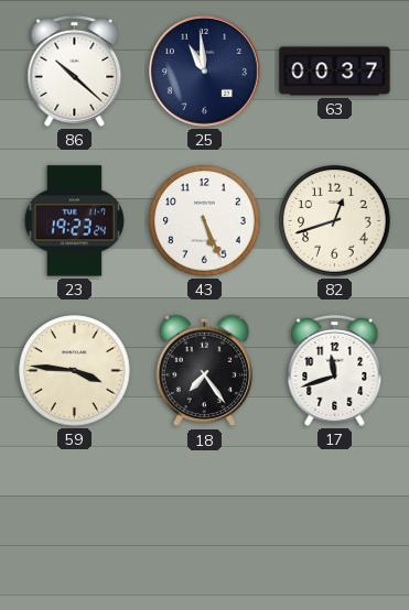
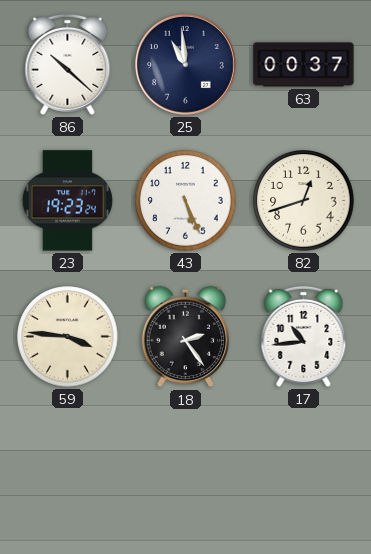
18: 7:24 -> 2:24 (186, 337)
17: 11:42 -> 10:44 (304, 336)
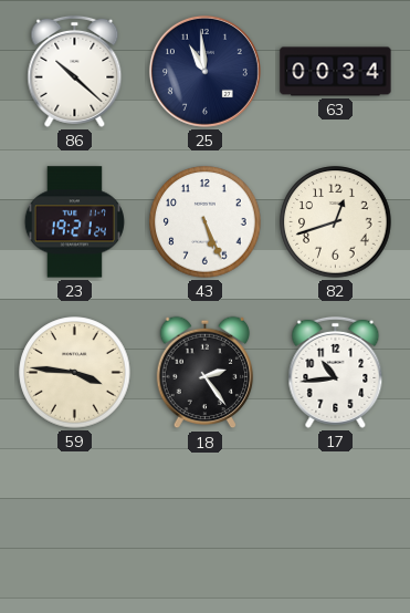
63: 00:37 -> 00:34 (336, 72)
23: 19:23 -> 19:21 (74, 222)
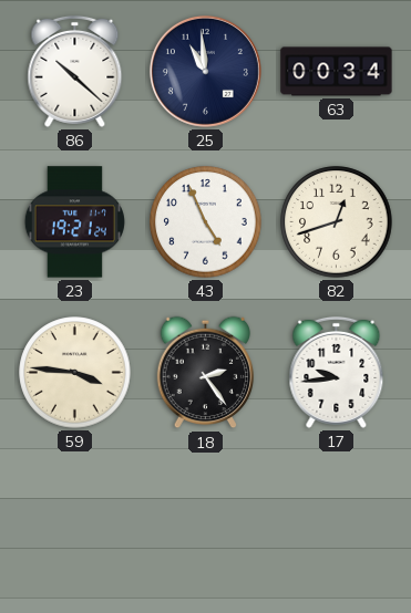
43: 5:26 -> 4:56 (206, 222)
17: 10:44 -> 9:44 (337, 372)
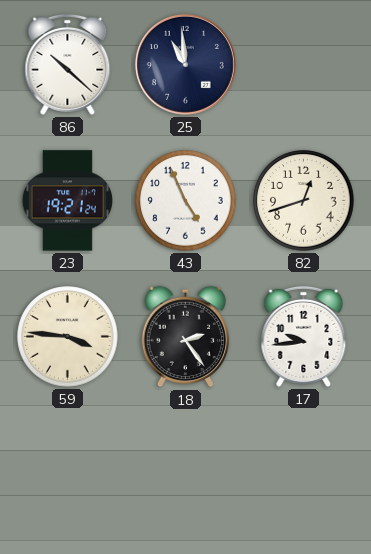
63: 00:34 -> none (337, 72)
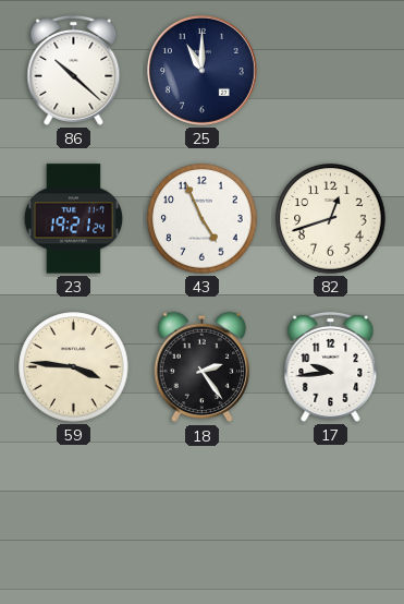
25: 10:59 -> 11:00 (201, 70)
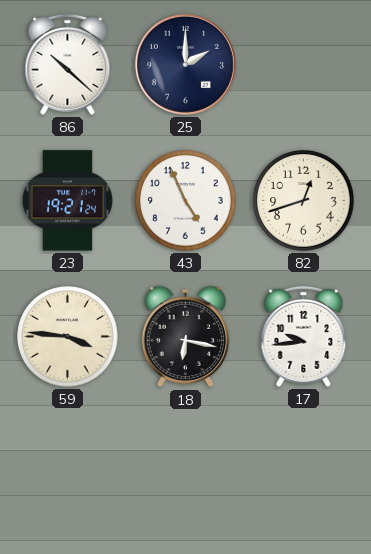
25: 11:00 -> 2:00 (185, 64)
18: 2:24 -> 6:17 (186, 337)
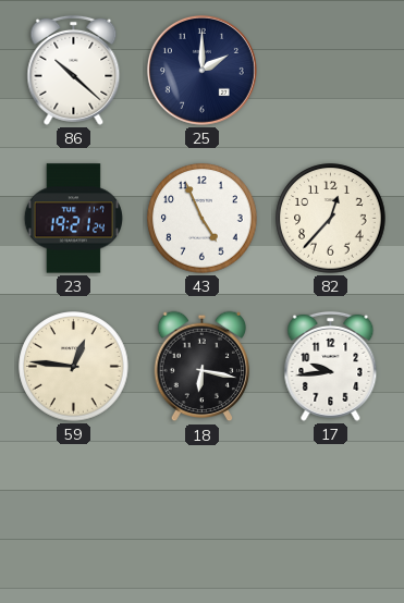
82: 12:42 -> 12:37 (331, 219)
59: 3:46 -> 12:46 (74, 367)
